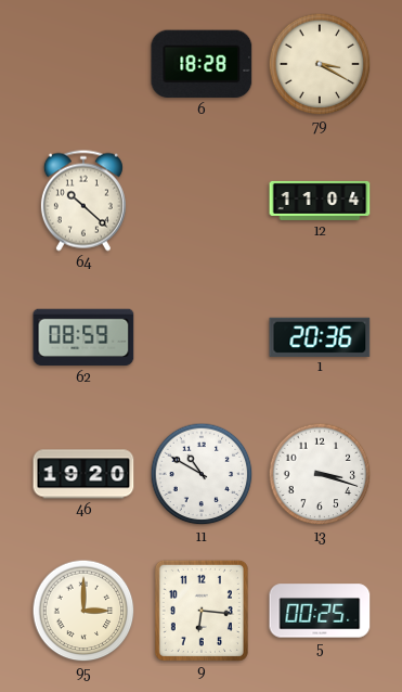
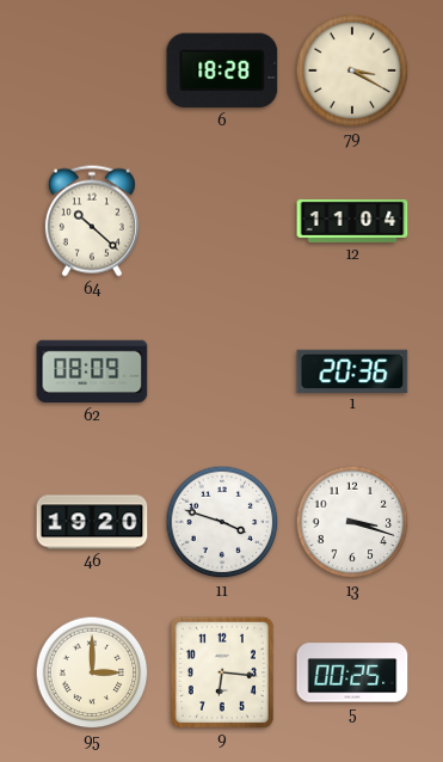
62: 08:59 -> 08:09 (92, 371)
11: 10:50 -> 3:48 (222, 522)
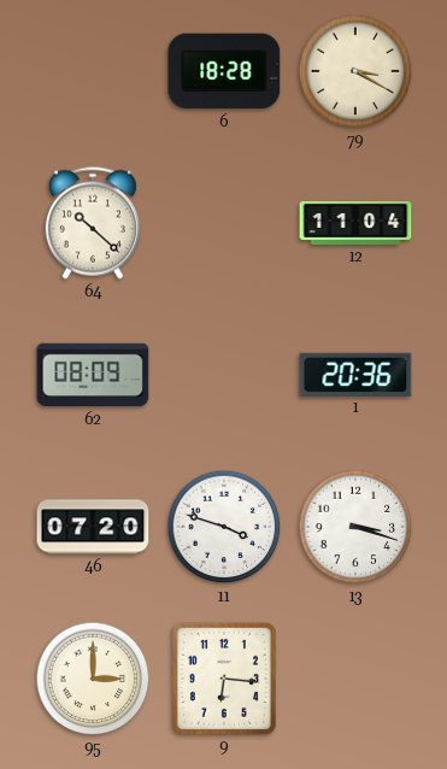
46: 19:20 -> 07:20 (93, 527)
5: 00:25 -> none (352, 672)
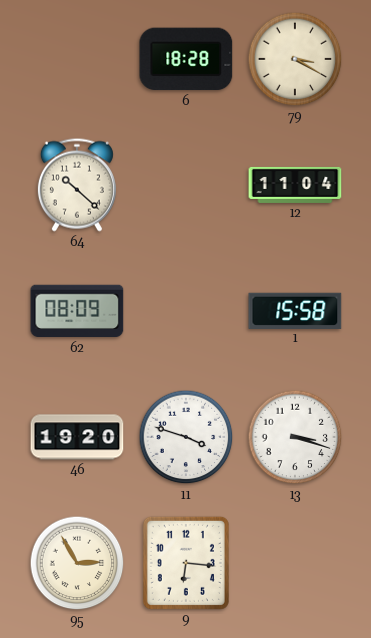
1: 20:36 -> 15:58 (295, 310)
46: 07:20 -> 19:20 (77, 437)
95: 3:00 -> 2:55 (77, 563)
